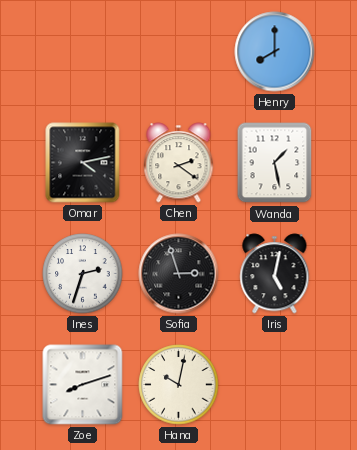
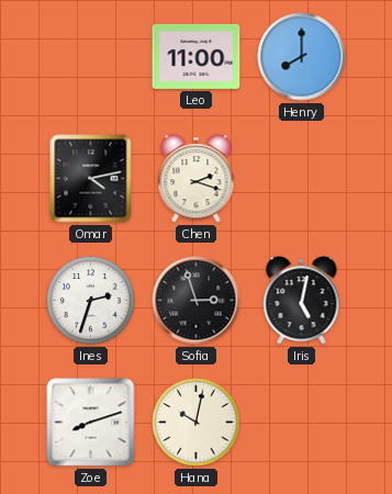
Leo: none -> 11:00 (197, 56)
Chen: 2:21 -> 2:18 (197, 179)
Wanda: 1:28 -> none (275, 163)
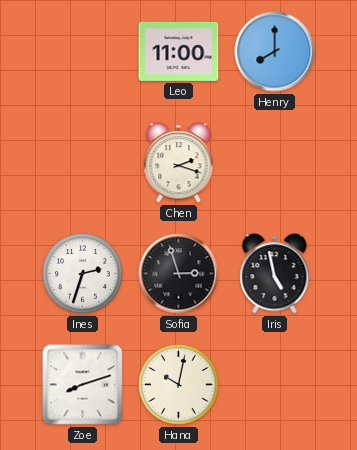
Omar: 4:13 -> none (91, 179)
Iris: 5:02 -> 4:58 (275, 274)
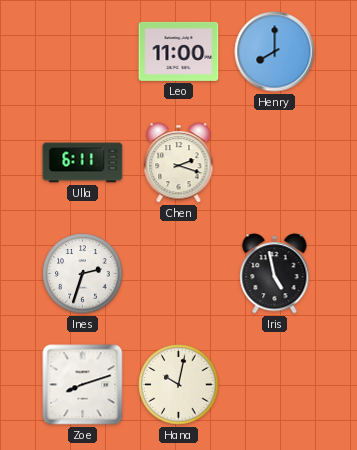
Ulla: none -> 6:11 (83, 163)
Sofia: 2:57 -> none (179, 274)
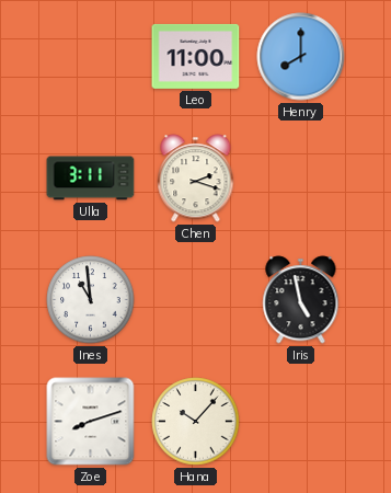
Ulla: 6:11 -> 3:11 (91, 179)
Ines: 2:33 -> 10:59 (91, 300)
Hana: 10:02 -> 10:07 (196, 422)
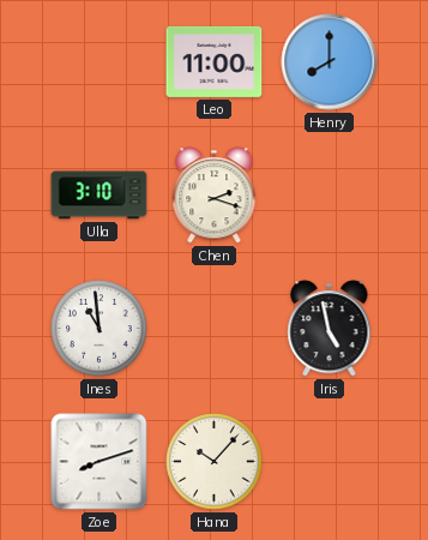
Ulla: 3:11 -> 3:10 (100, 196)
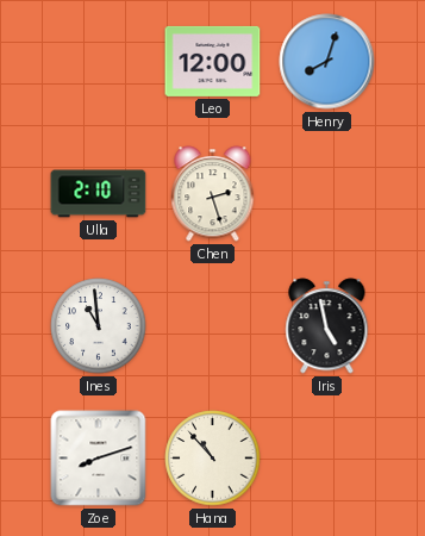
Leo: 11:00 -> 12:00 (213, 61)
Henry: 8:00 -> 8:03 (327, 62)
Ulla: 3:10 -> 2:10 (99, 194)
Chen: 2:18 -> 2:27 (213, 194)
Hana: 10:07 -> 10:53 (213, 459)
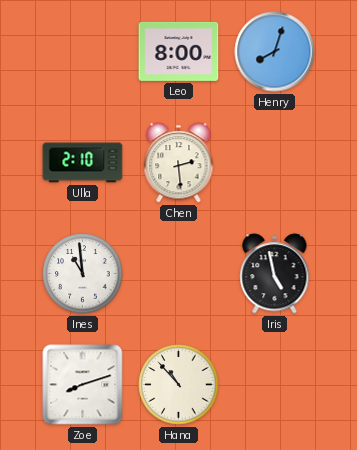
Leo: 12:00 -> 8:00 (179, 51)
Chen: 2:27 -> 2:29 (179, 163)
